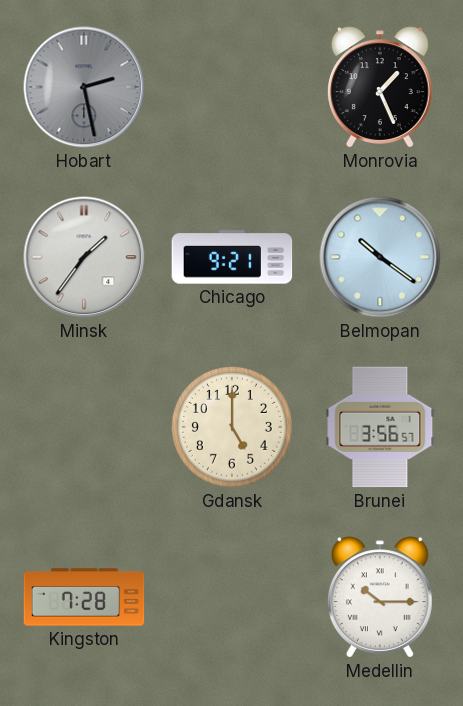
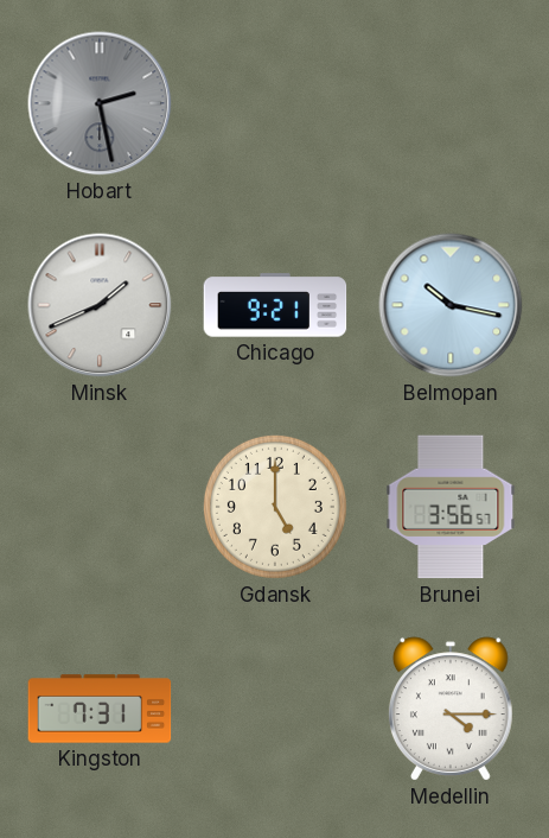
Monrovia: 1:26 -> none (380, 87)
Minsk: 1:36 -> 1:41 (100, 305)
Belmopan: 10:21 -> 10:17 (451, 305)
Kingston: 7:28 -> 7:31 (100, 709)
Medellin: 10:15 -> 4:15 (451, 709)
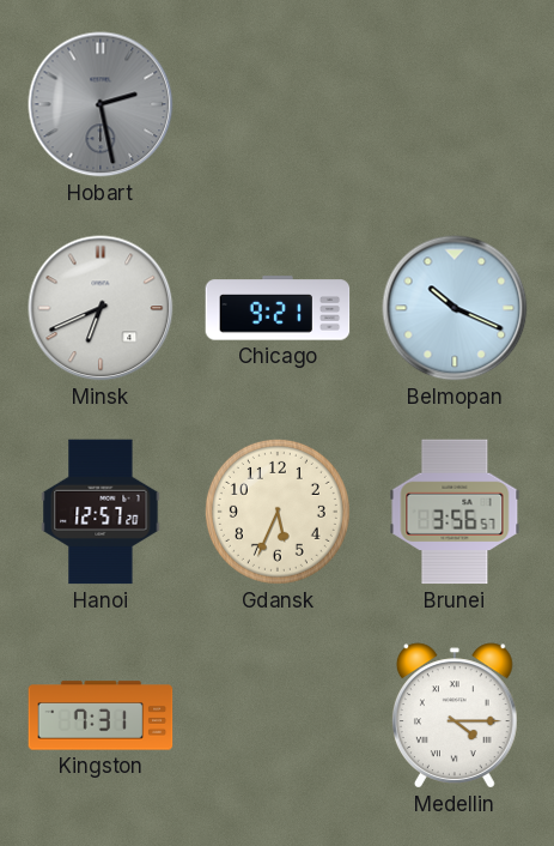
Minsk: 1:41 -> 6:41 (101, 308)
Belmopan: 10:17 -> 10:19 (455, 308)
Hanoi: none -> 12:57 (101, 512)
Gdansk: 5:00 -> 5:34 (278, 512)
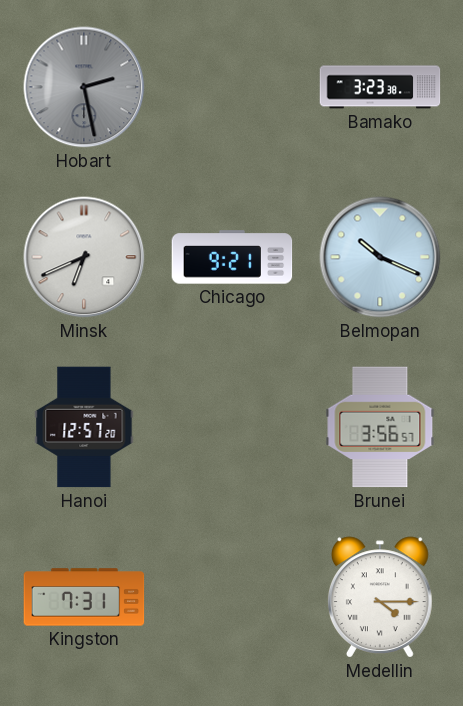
Bamako: none -> 3:23 (380, 87)
Gdansk: 5:34 -> none (278, 512)
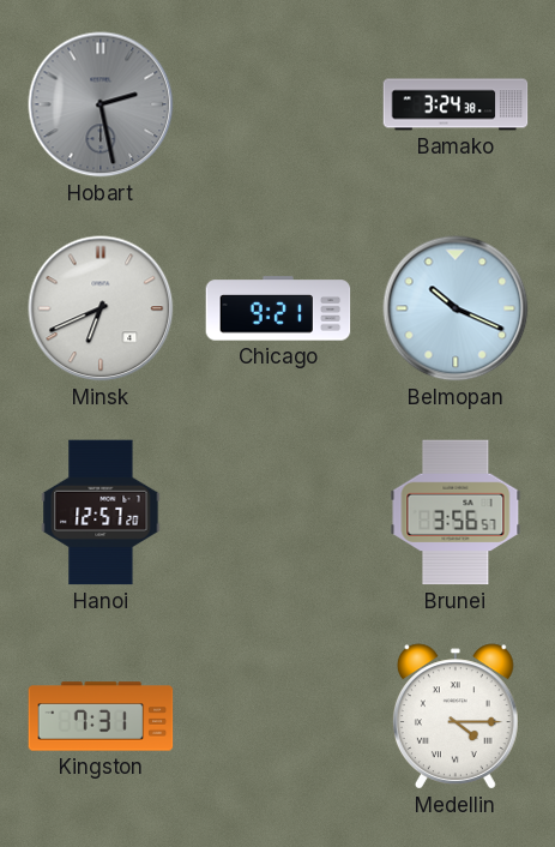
Bamako: 3:23 -> 3:24 (456, 104)
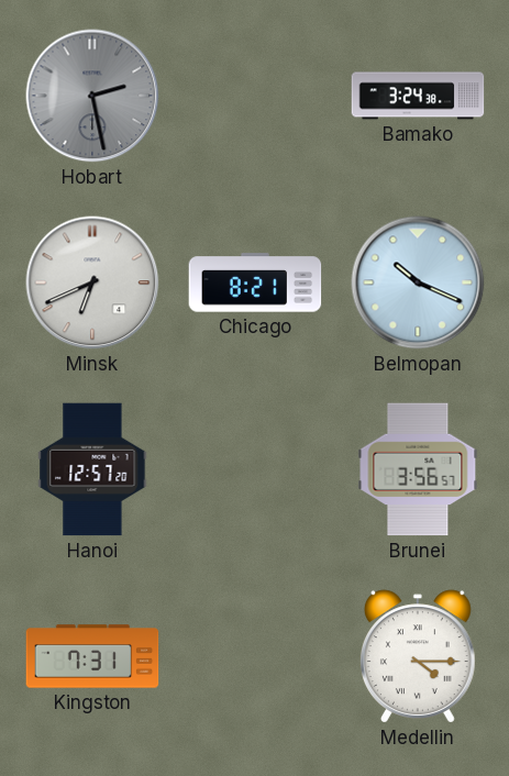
Chicago: 9:21 -> 8:21 (255, 282)
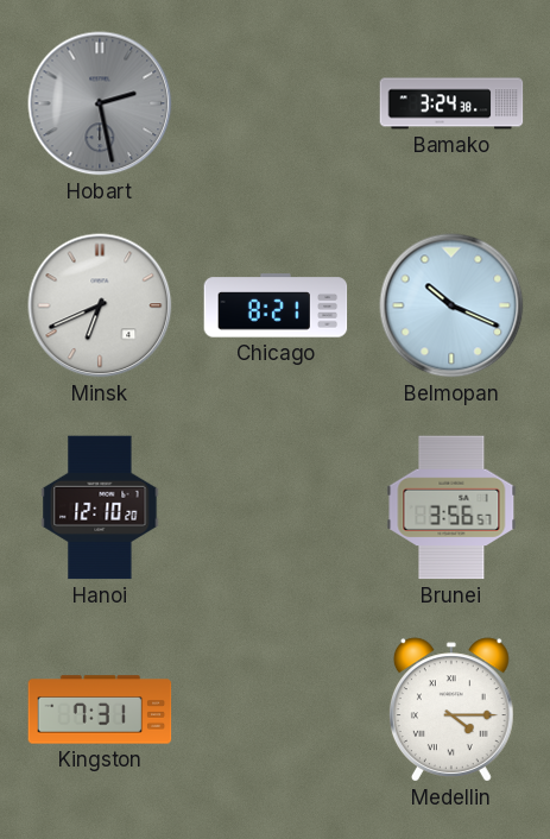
Hanoi: 12:57 -> 12:10 (100, 507)
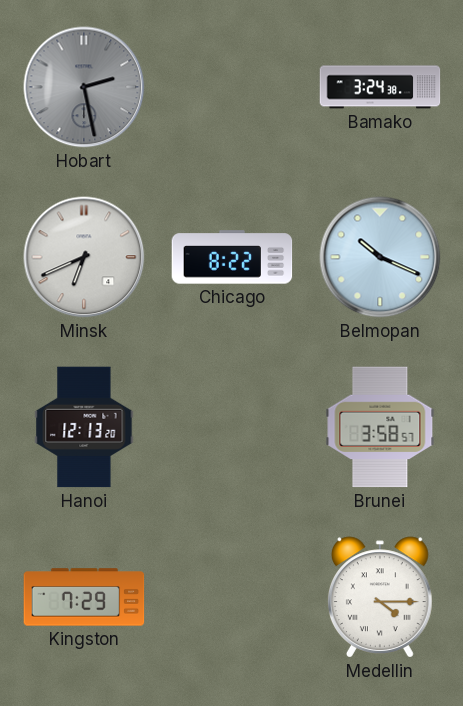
Chicago: 8:21 -> 8:22 (232, 257)
Hanoi: 12:10 -> 12:13 (84, 427)
Brunei: 3:56 -> 3:58 (380, 427)
Kingston: 7:31 -> 7:29 (84, 597)
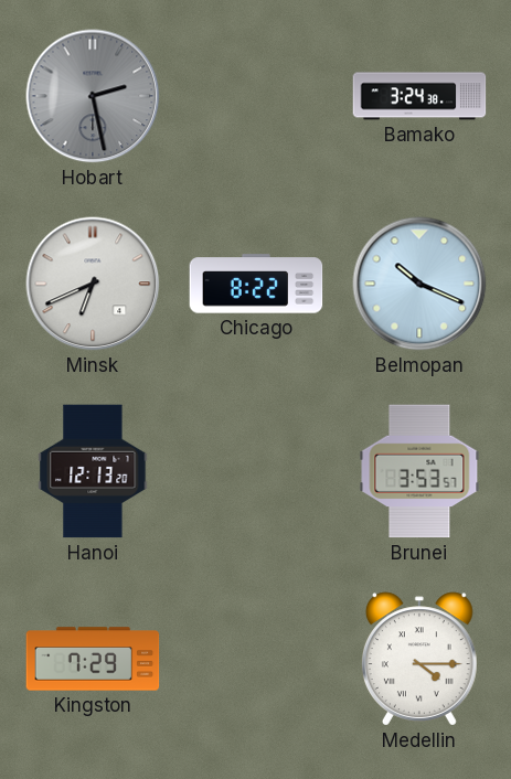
Brunei: 3:58 -> 3:53 (419, 471)
